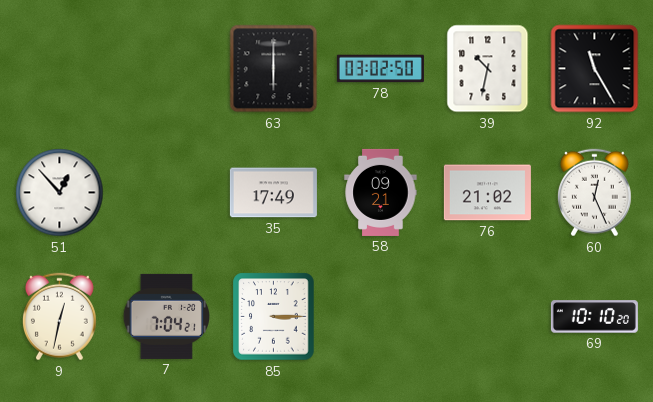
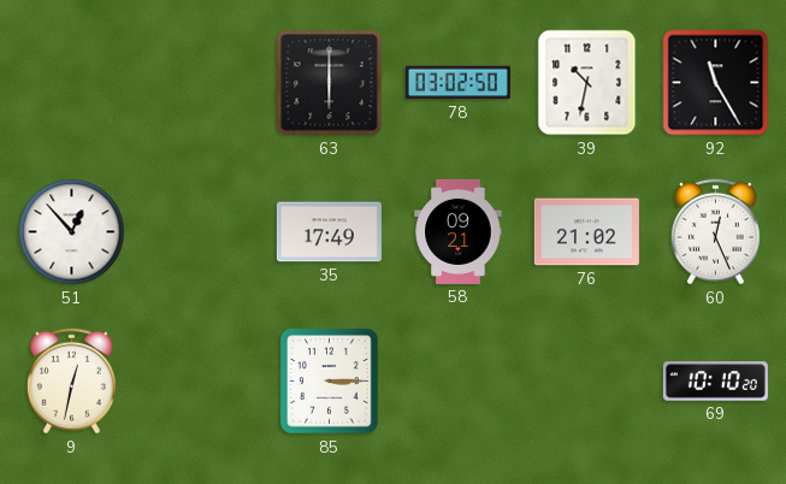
7: 7:04 -> none (166, 316)
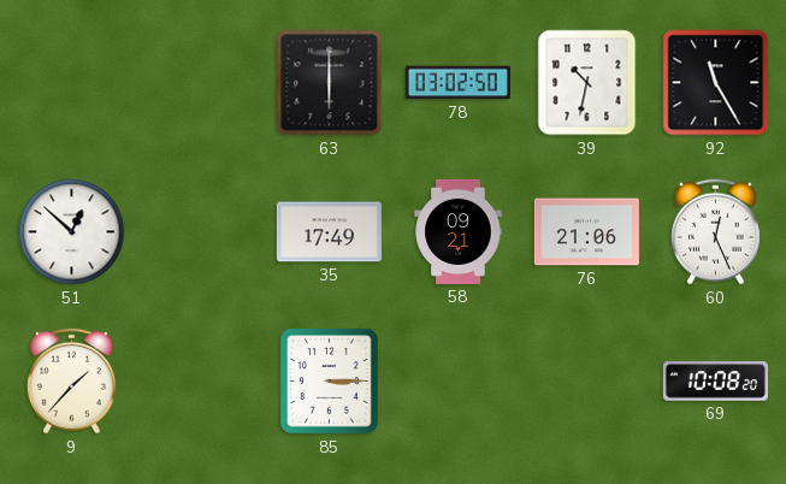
51: 12:53 -> 12:52 (72, 232)
76: 21:02 -> 21:06 (586, 232)
9: 12:32 -> 1:37 (71, 382)
69: 10:10 -> 10:08 (715, 382)
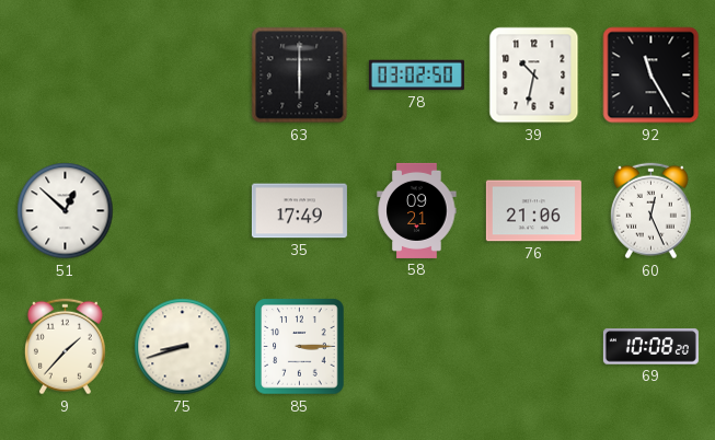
75: none -> 8:42 (183, 347)
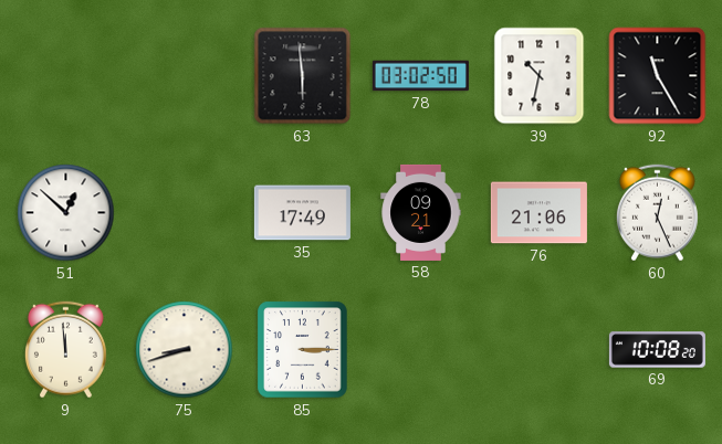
63: 6:00 -> 5:59 (303, 76)
9: 1:37 -> 11:59 (65, 350)
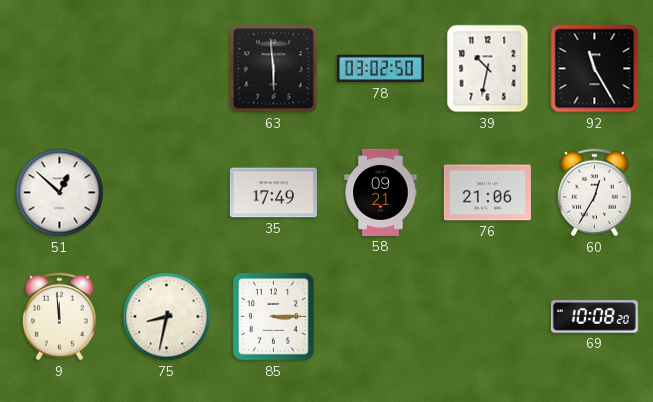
60: 12:26 -> 12:35 (594, 193)
75: 8:42 -> 8:32 (167, 317)
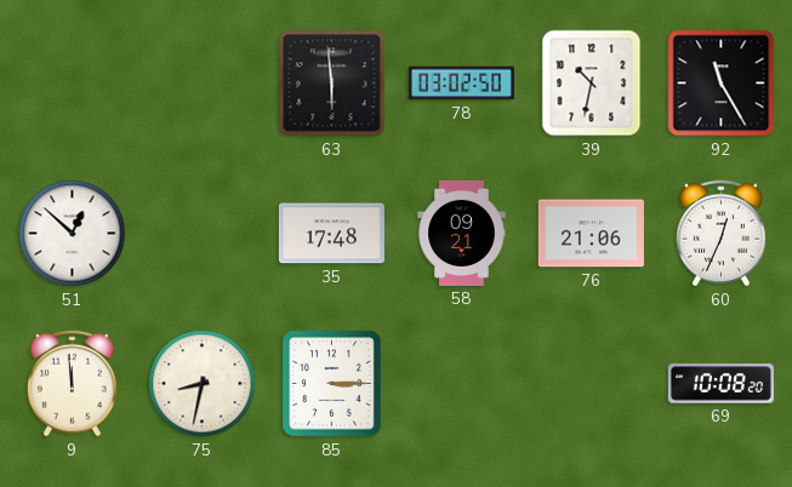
35: 17:49 -> 17:48 (331, 234)
60: 12:35 -> 12:34 (720, 234)
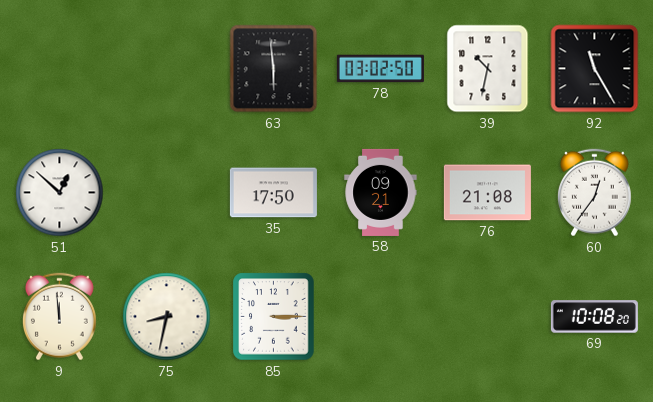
35: 17:48 -> 17:50 (273, 193)
76: 21:06 -> 21:08 (487, 193)
60: 12:34 -> 12:36 (594, 193)
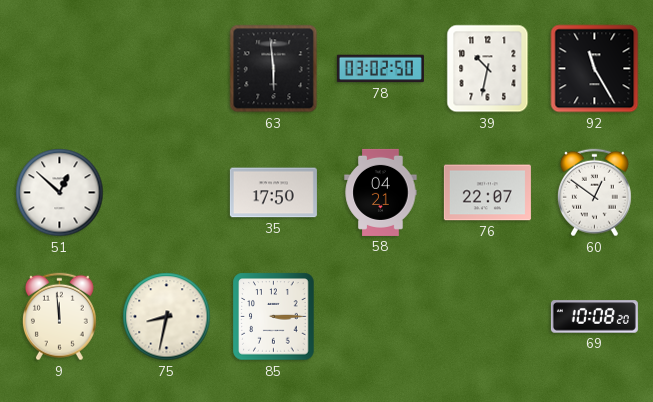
58: 09:21 -> 04:21 (381, 192)
76: 21:08 -> 22:07 (487, 193)
60: 12:36 -> 12:51 (594, 193)
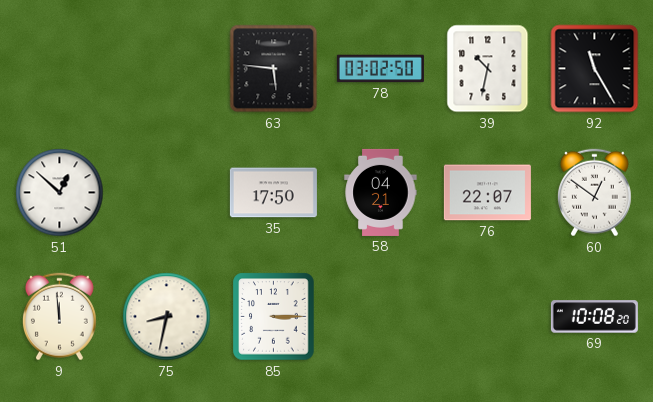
63: 5:59 -> 5:46 (274, 69)
